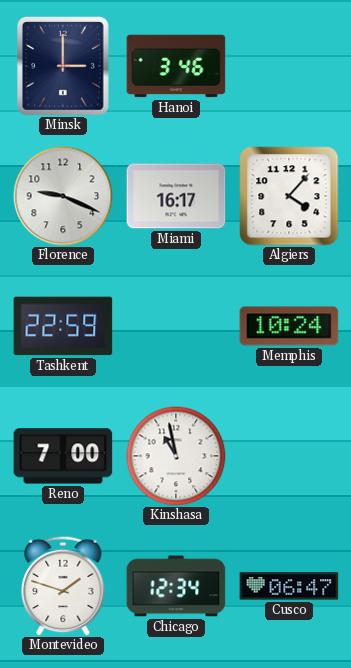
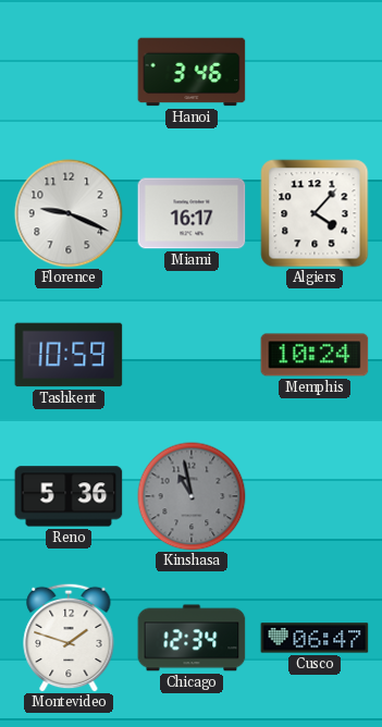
Minsk: 3:00 -> none (64, 66)
Tashkent: 22:59 -> 10:59 (69, 355)
Reno: 7:00 -> 5:36 (69, 496)
Kinshasa dial: white -> grey (192, 496)
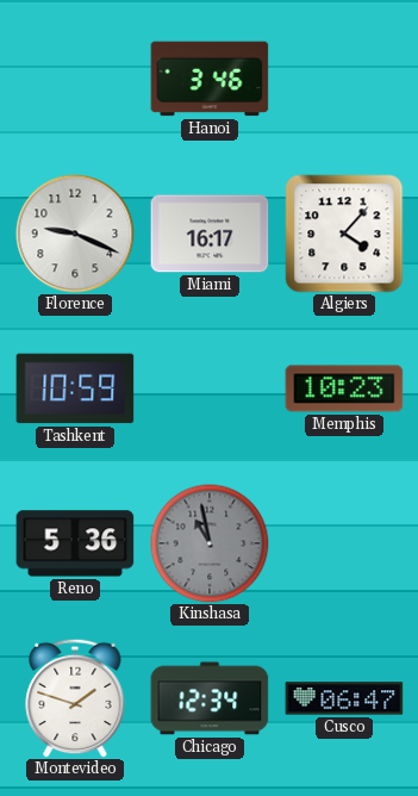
Memphis: 10:24 -> 10:23 (344, 388)
